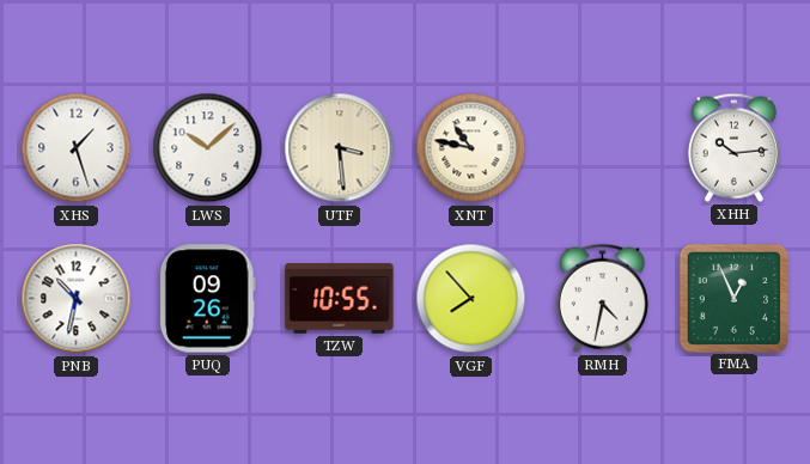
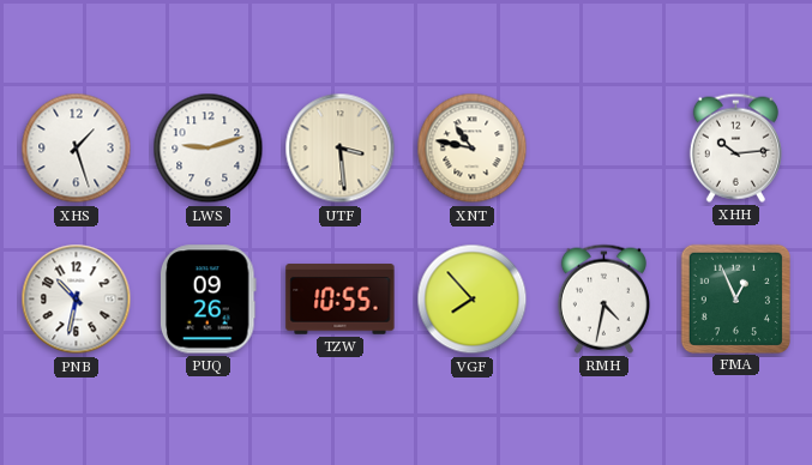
LWS: 10:08 -> 9:12 (209, 149)
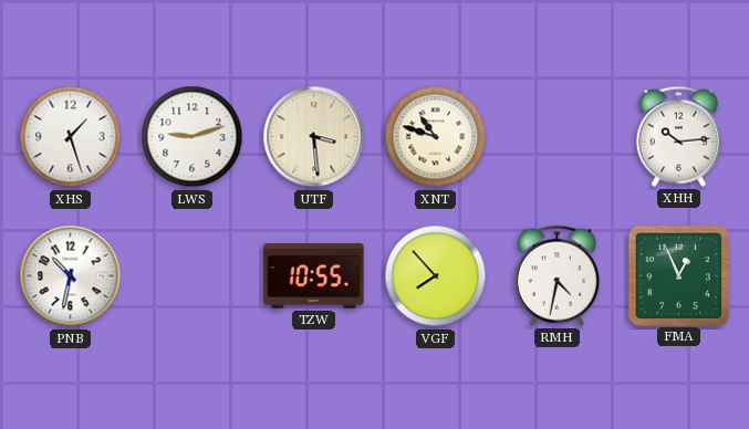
XNT: 10:47 -> 10:48 (436, 137)
PUQ: 09:26 -> none (207, 300)
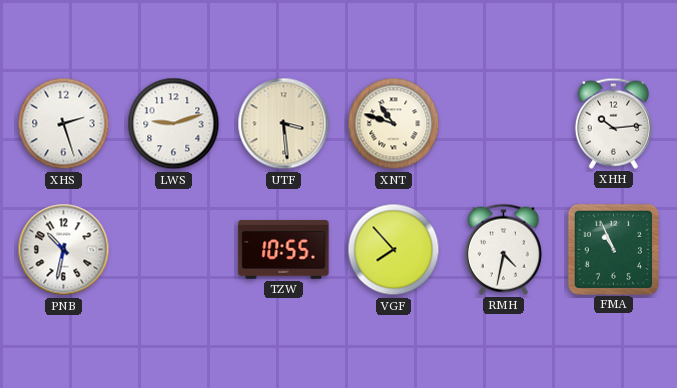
XHS: 1:27 -> 2:27 (64, 124)
FMA: 12:56 -> 10:56 (613, 249)
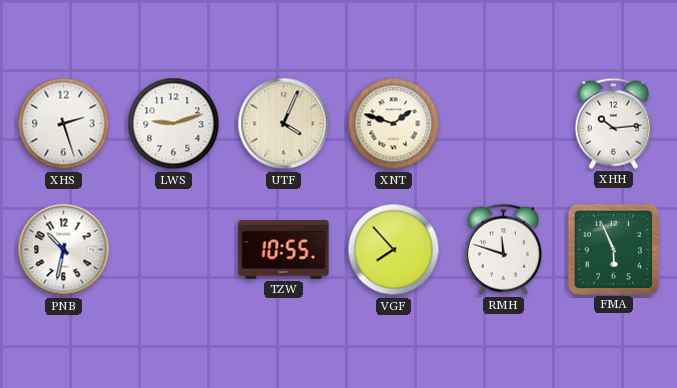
UTF: 3:29 -> 4:04 (284, 124)
XNT: 10:48 -> 1:48 (394, 124)
RMH: 4:32 -> 11:48 (503, 249)
FMA: 10:56 -> 5:56 (613, 249)
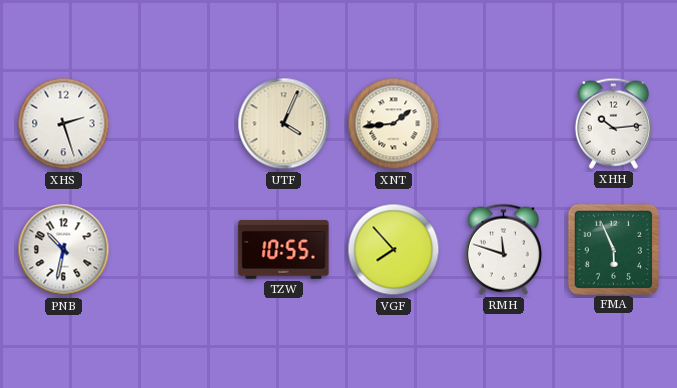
LWS: 9:12 -> none (174, 124)
XNT: 1:48 -> 1:44 (394, 124)
